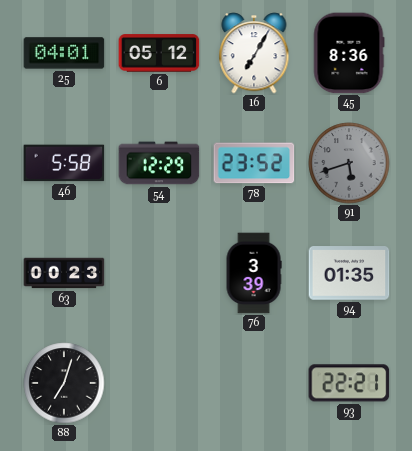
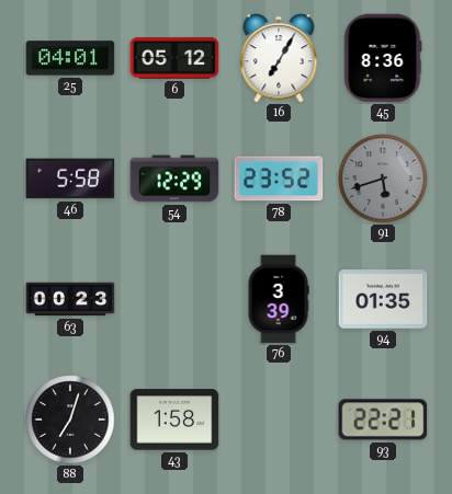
43: none -> 1:58 (174, 420)
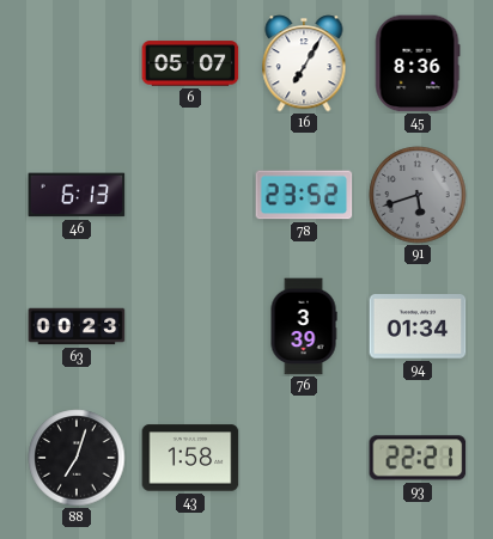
25: 04:01 -> none (70, 58)
6: 05:12 -> 05:07 (190, 63)
46: 5:58 -> 6:13 (77, 195)
54: 12:29 -> none (174, 179)
94: 01:35 -> 01:34 (418, 326)
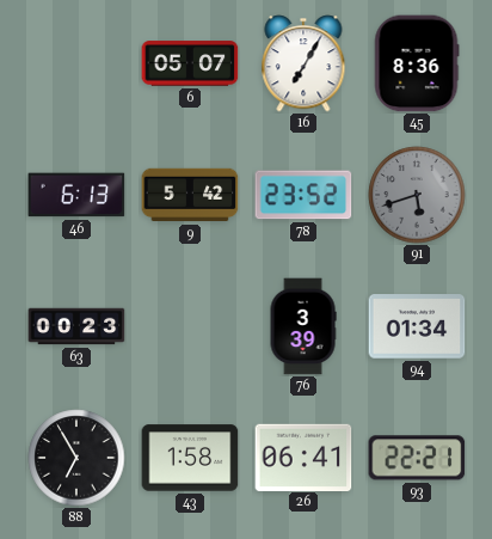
9: none -> 5:42 (190, 195)
88: 7:03 -> 6:55 (76, 458)
26: none -> 06:41 (303, 457)
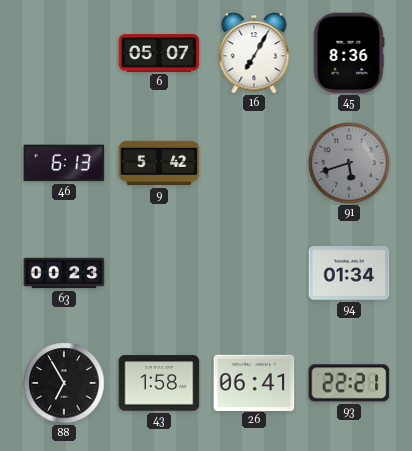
78: 23:52 -> none (303, 195)
76: 3:39 -> none (303, 326)
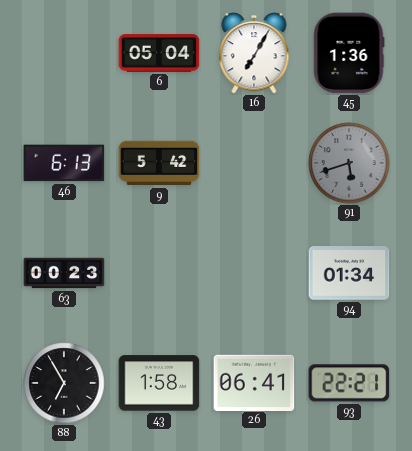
6: 05:07 -> 05:04 (159, 53)
45: 8:36 -> 1:36 (349, 53)
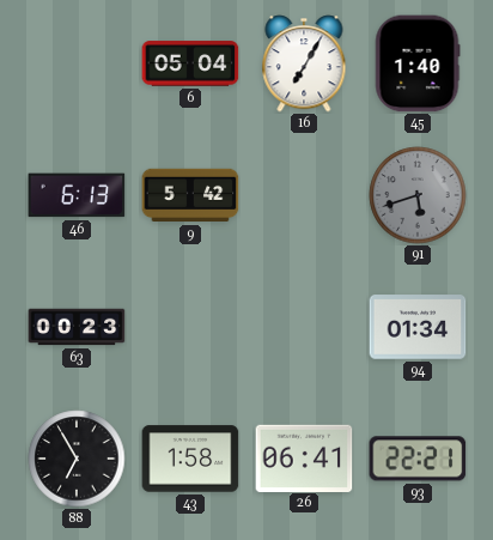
45: 1:36 -> 1:40 (418, 63)
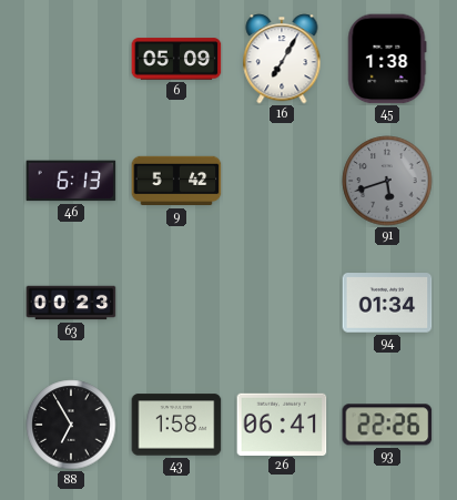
6: 05:04 -> 05:09 (176, 59)
45: 1:40 -> 1:38 (387, 59)
93: 22:21 -> 22:26 (387, 425)
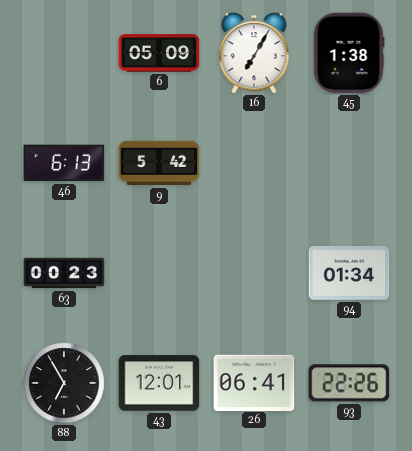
91: 5:42 -> none (387, 181)
43: 1:58 -> 12:01 (159, 383)
